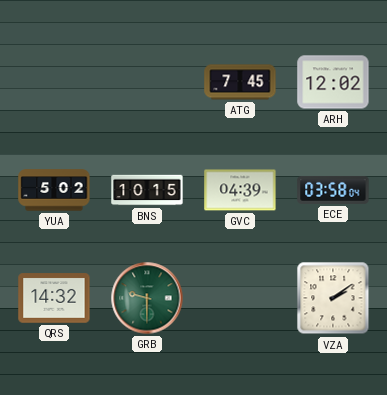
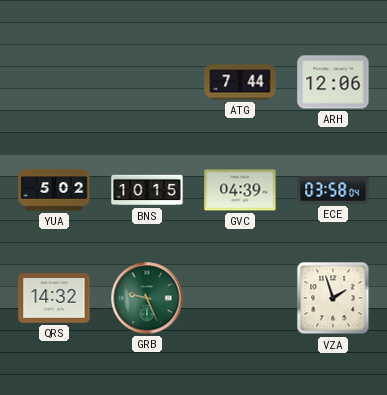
ATG: 7:45 -> 7:44 (240, 82)
ARH: 12:02 -> 12:06 (333, 82)
GRB: 9:30 -> 9:26 (147, 298)
VZA: 2:09 -> 1:57 (333, 298)
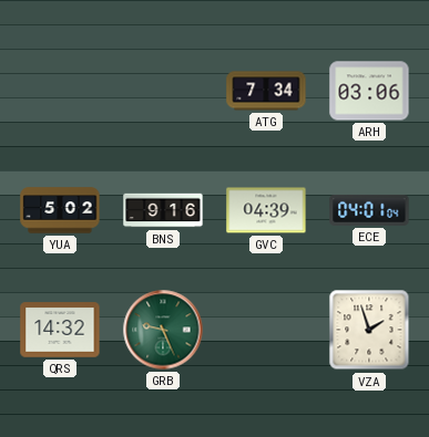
ATG: 7:44 -> 7:34 (266, 91)
ARH: 12:06 -> 03:06 (369, 91)
BNS: 10:15 -> 9:16 (163, 210)
ECE: 03:58 -> 04:01 (369, 210)
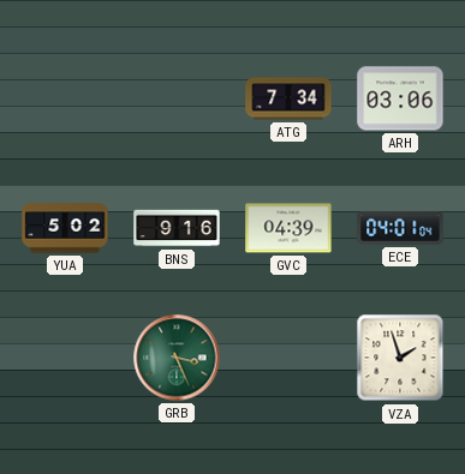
QRS: 14:32 -> none (60, 330)
GRB: 9:26 -> 3:26 (177, 358)
